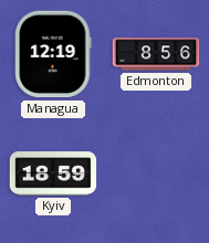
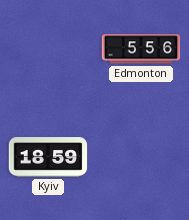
Managua: 12:19 -> none (53, 54)
Edmonton: 8:56 -> 5:56 (141, 49)
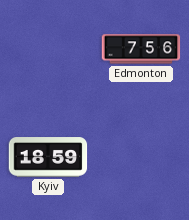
Edmonton: 5:56 -> 7:56 (141, 49)
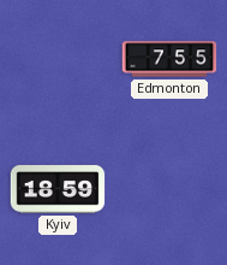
Edmonton: 7:56 -> 7:55 (169, 59)
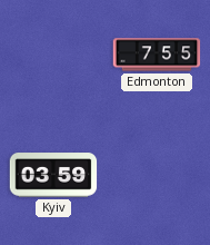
Kyiv: 18:59 -> 03:59 (53, 175)
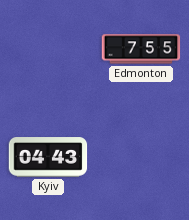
Kyiv: 03:59 -> 04:43 (48, 157)
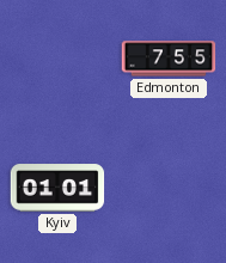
Kyiv: 04:43 -> 01:01 (57, 188)
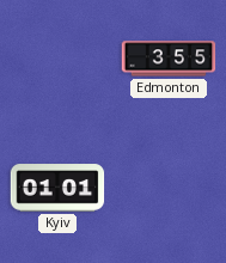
Edmonton: 7:55 -> 3:55 (169, 59)
